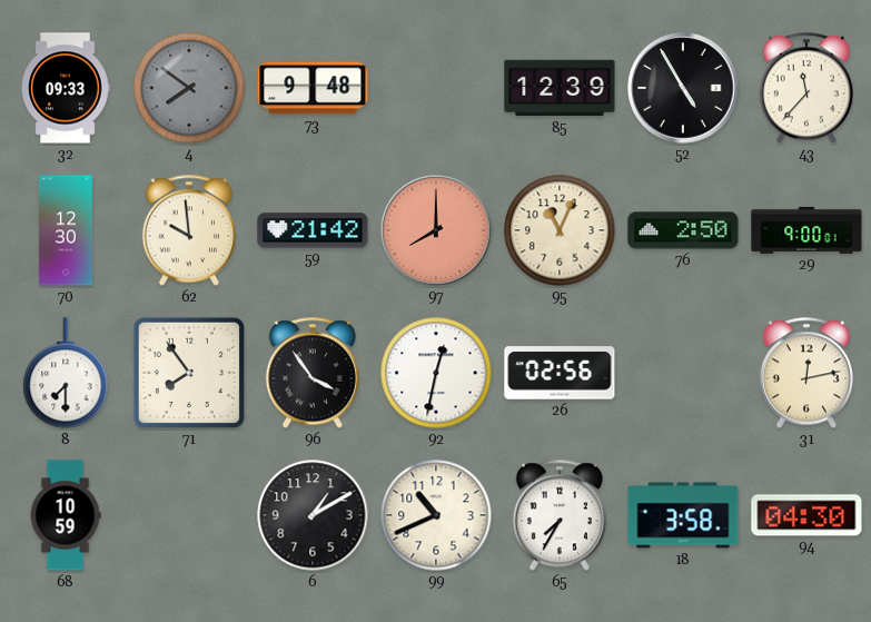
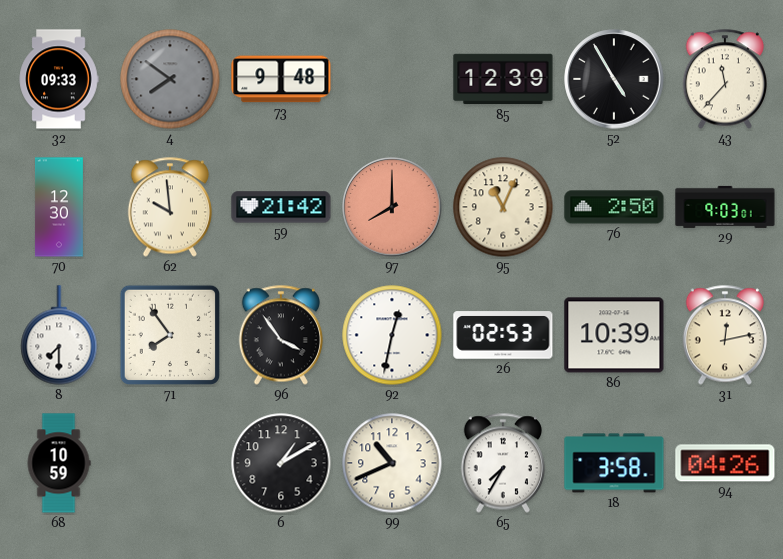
29: 9:00 -> 9:03 (725, 207)
26: 02:56 -> 02:53 (503, 335)
86: none -> 10:39 (614, 335)
94: 04:30 -> 04:26 (725, 463)
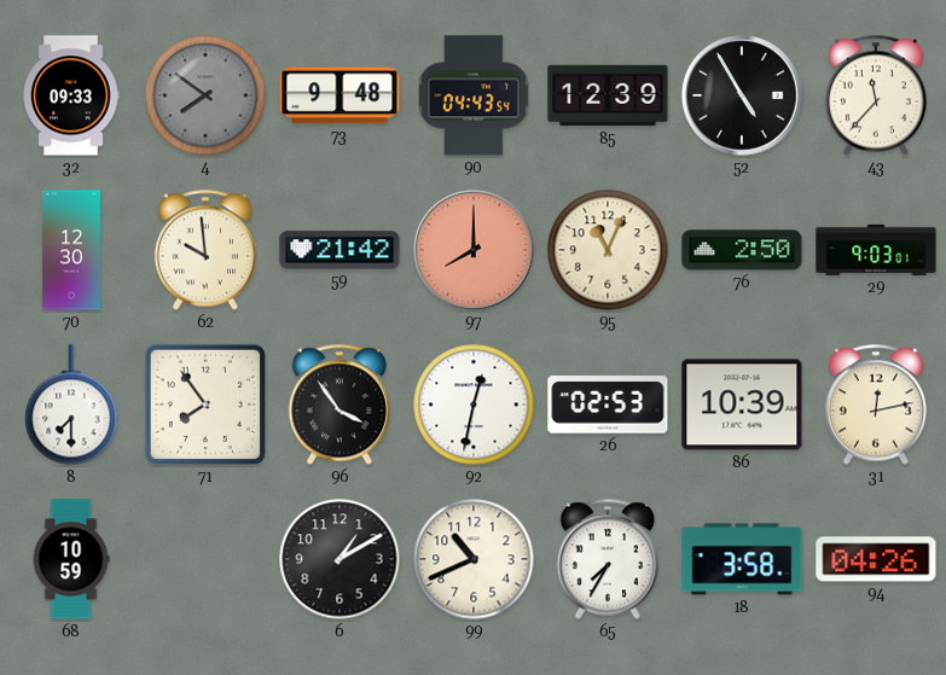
90: none -> 04:43 (474, 95)
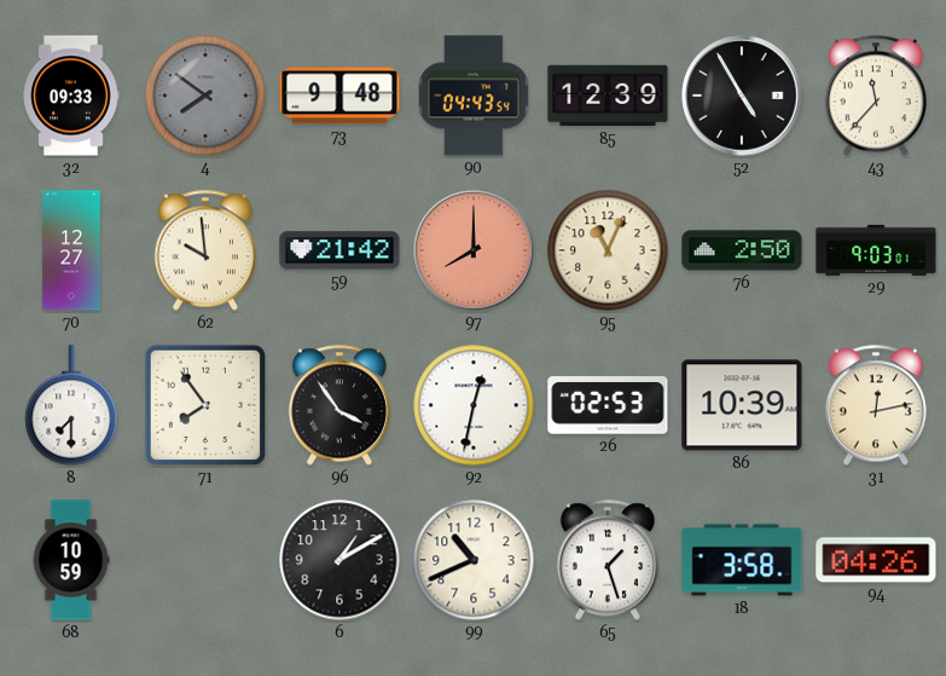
70: 12:30 -> 12:27 (71, 250)
65: 7:35 -> 1:27 (607, 560)
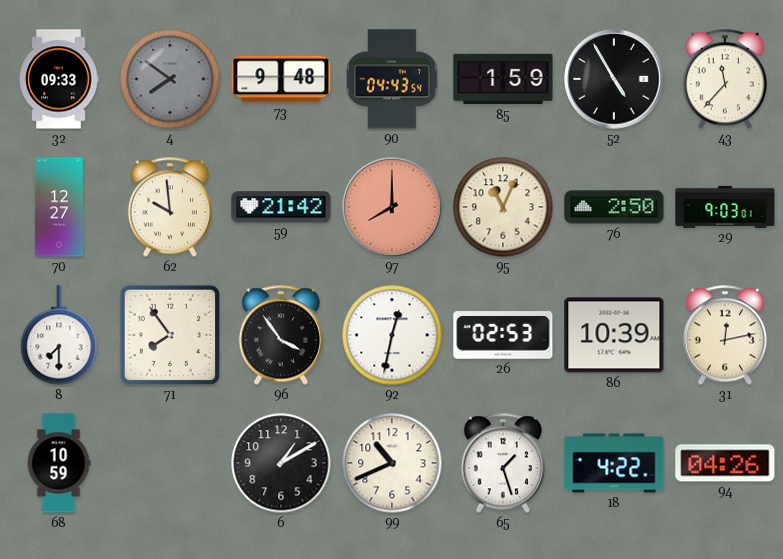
85: 12:39 -> 1:59 (503, 79)
18: 3:58 -> 4:22 (614, 463)
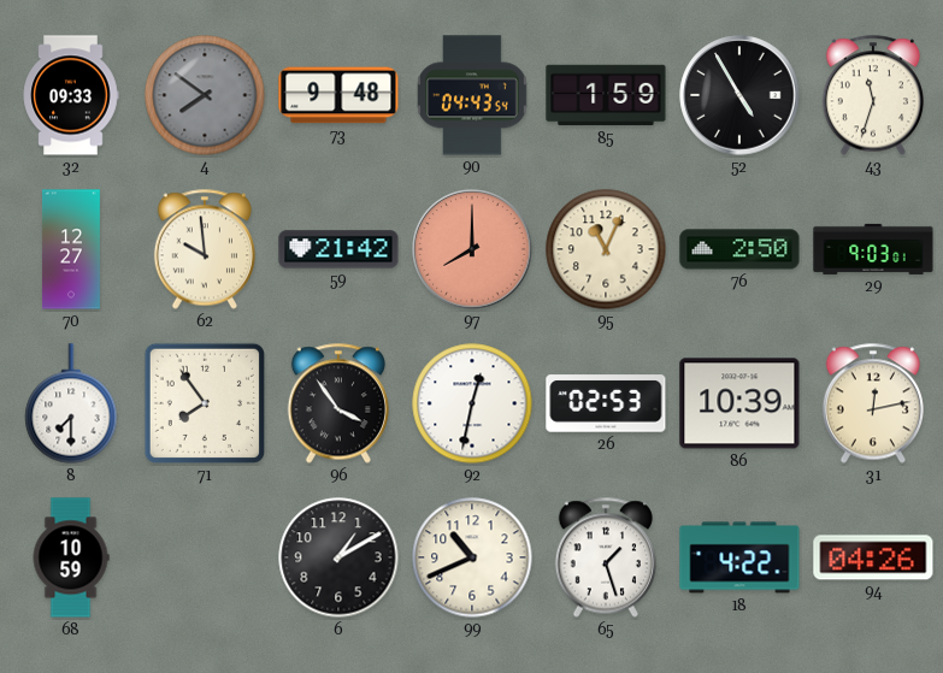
43: 11:37 -> 11:33 (872, 95)
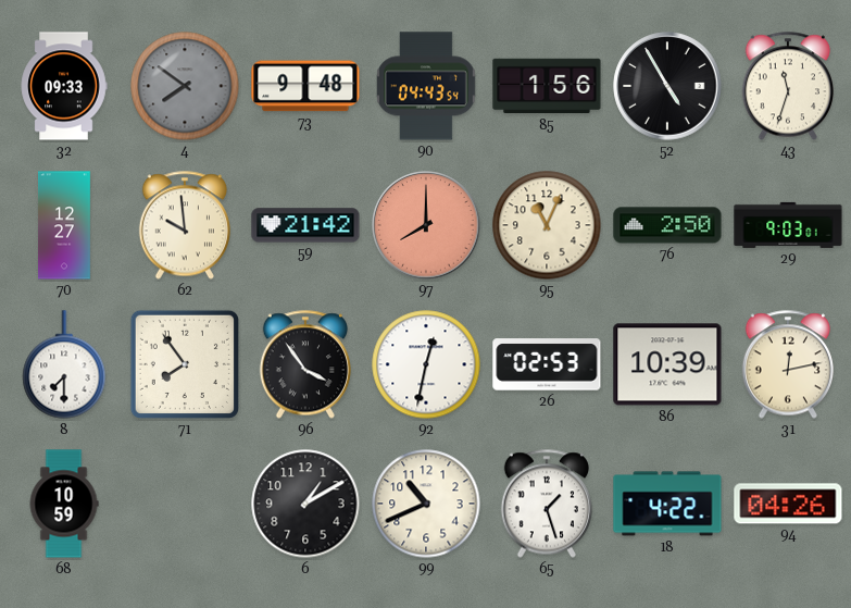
85: 1:59 -> 1:56 (547, 86)
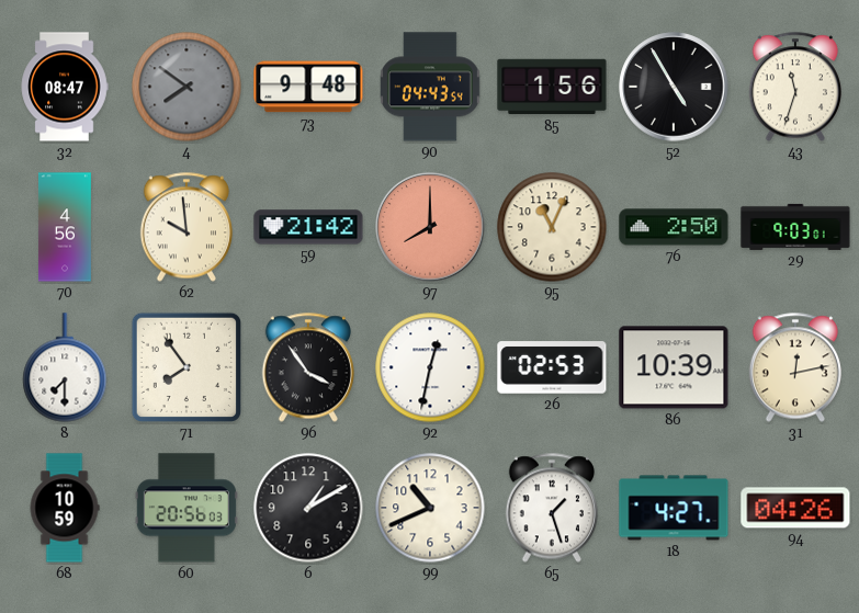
32: 09:33 -> 08:47 (65, 87)
70: 12:27 -> 4:56 (65, 227)
60: none -> 20:56 (187, 508)
18: 4:22 -> 4:27 (674, 508)
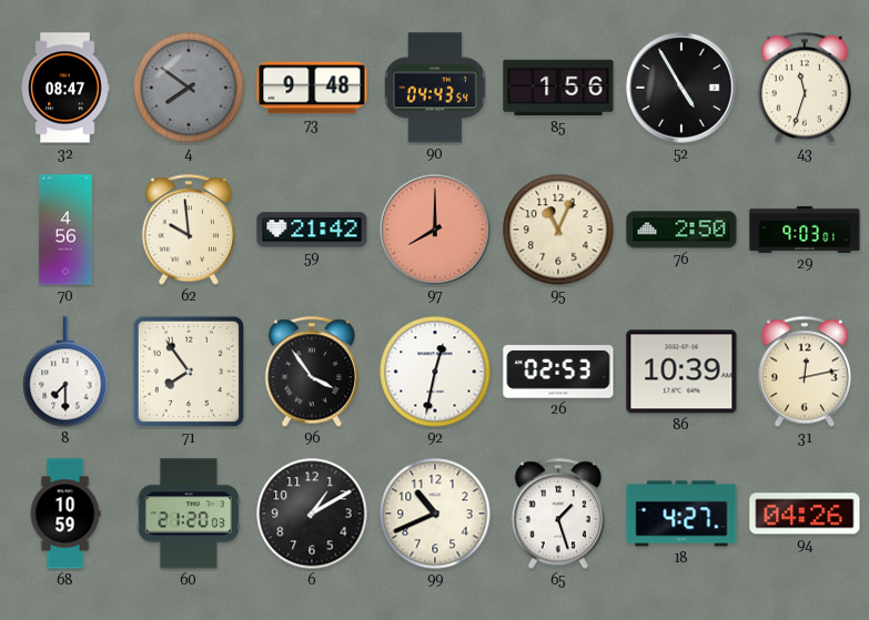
60: 20:56 -> 21:20 (189, 514)
